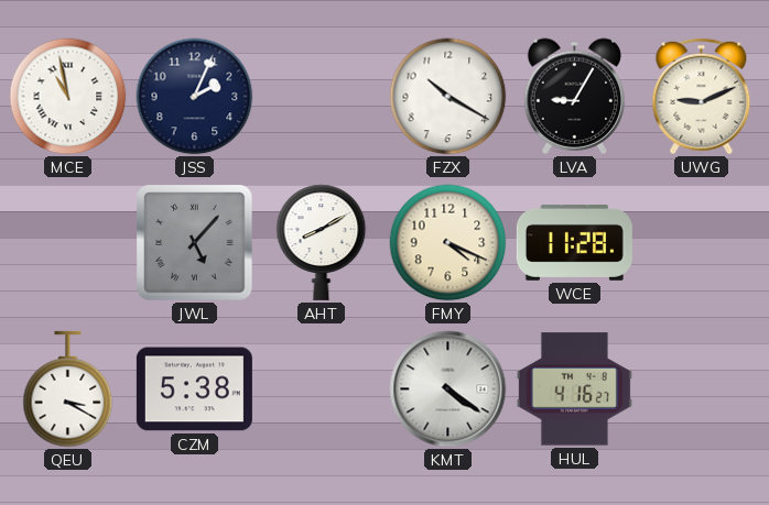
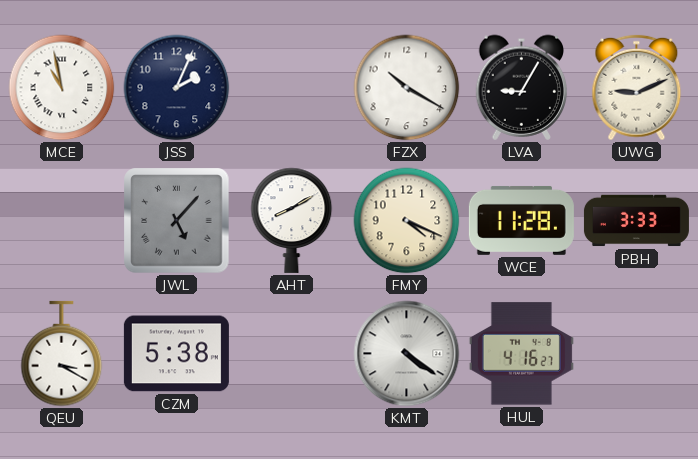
PBH: none -> 3:33 (636, 221)
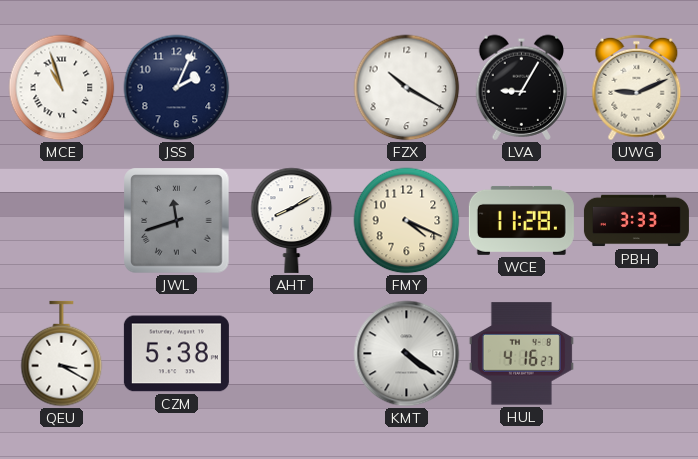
MCE: 10:58 -> 10:57 (62, 88)
JWL: 5:07 -> 11:42 (177, 221)
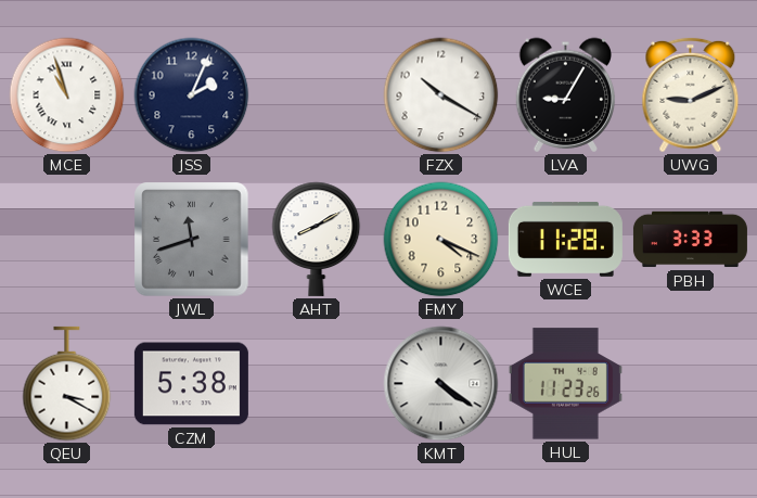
HUL: 4:16 -> 11:23 (565, 384)
